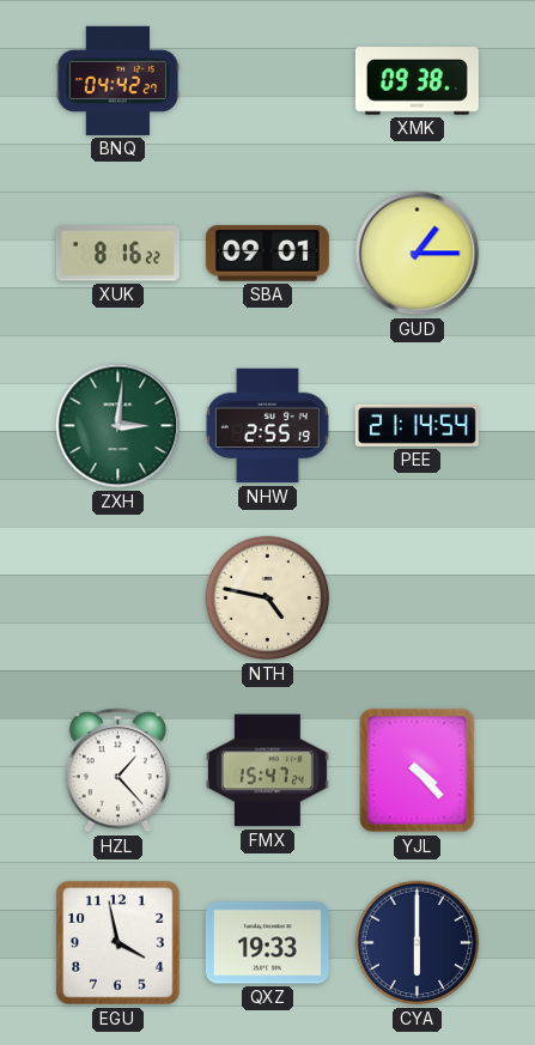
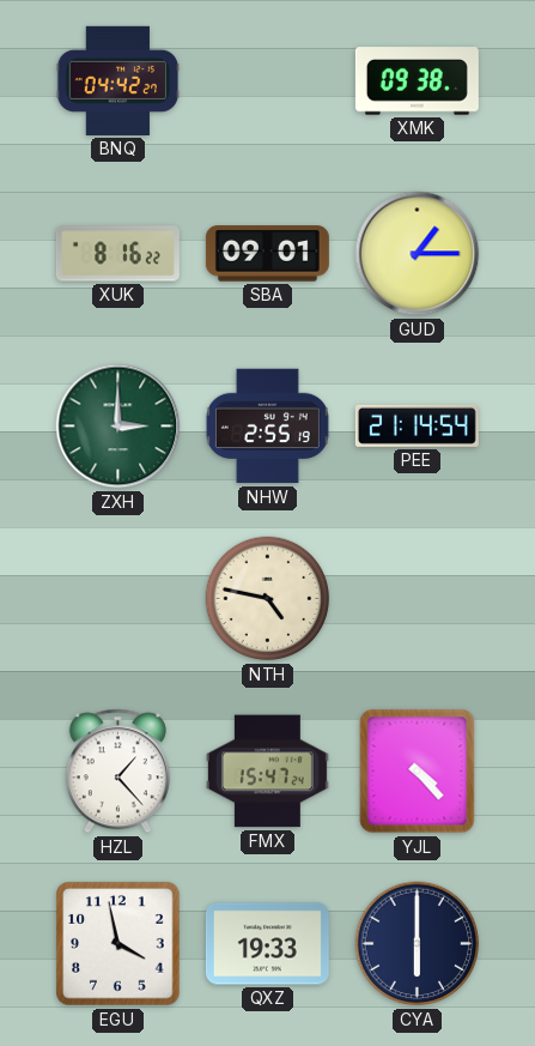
ZXH: 3:01 -> 3:00 (118, 427)
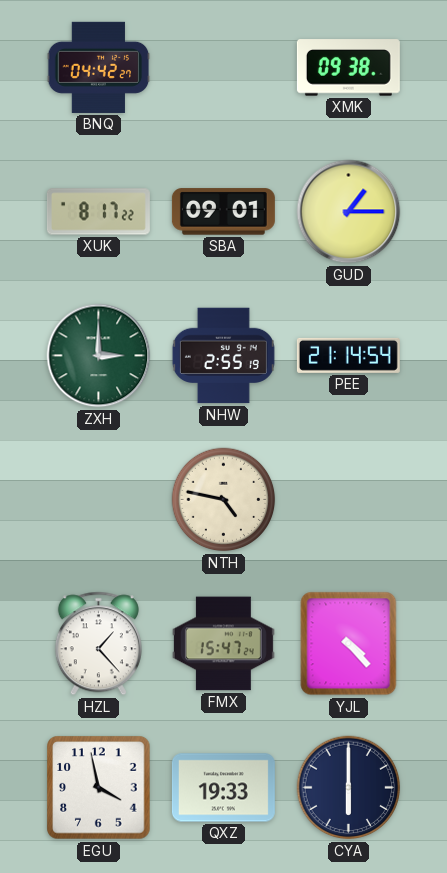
XUK: 8:16 -> 8:17 (98, 212)
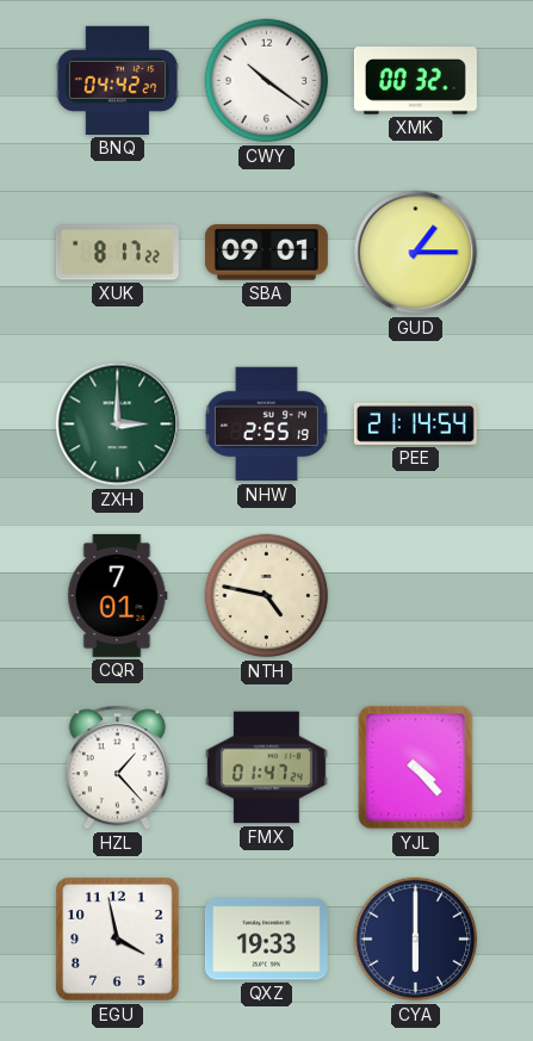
CWY: none -> 10:21 (267, 81)
XMK: 09:38 -> 00:32 (415, 81)
CQR: none -> 7:01 (118, 595)
FMX: 15:47 -> 01:47 (266, 768)
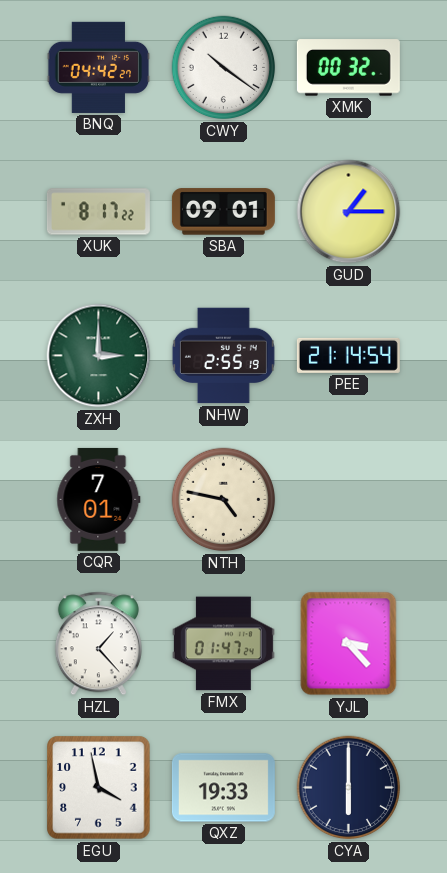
YJL: 4:23 -> 3:23 (349, 644)
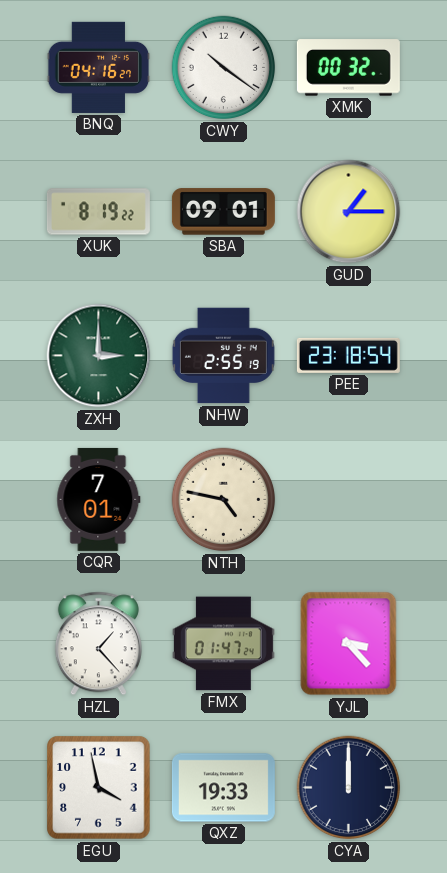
BNQ: 04:42 -> 04:16 (99, 67)
XUK: 8:17 -> 8:19 (98, 212)
PEE: 21:14 -> 23:18 (348, 355)
CYA: 6:00 -> 12:00 (349, 788)
